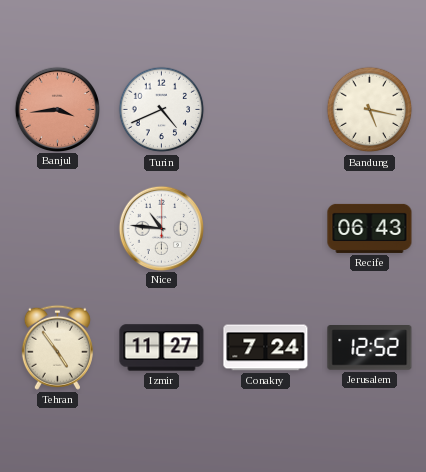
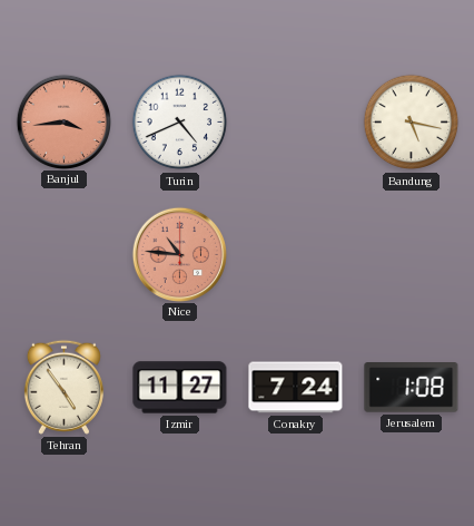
Nice dial: white -> salmon (179, 254)
Recife: 06:43 -> none (370, 228)
Jerusalem: 12:52 -> 1:08 (412, 388)
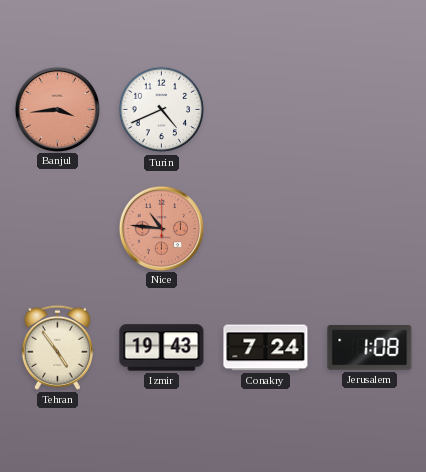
Bandung: 5:17 -> none (412, 123)
Izmir: 11:27 -> 19:43 (162, 348)
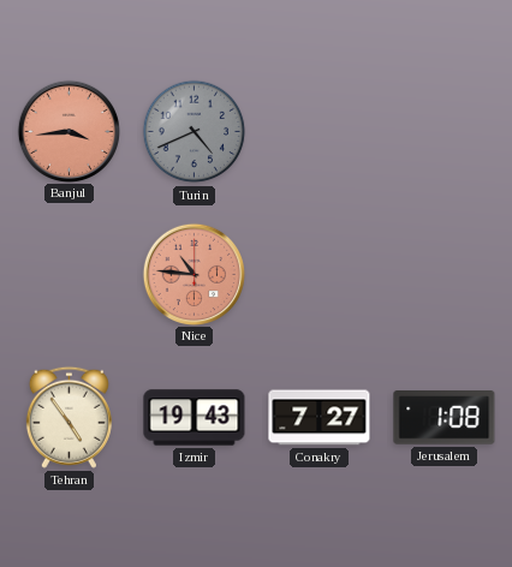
Turin dial: white -> grey (195, 132)
Conakry: 7:24 -> 7:27 (320, 418)
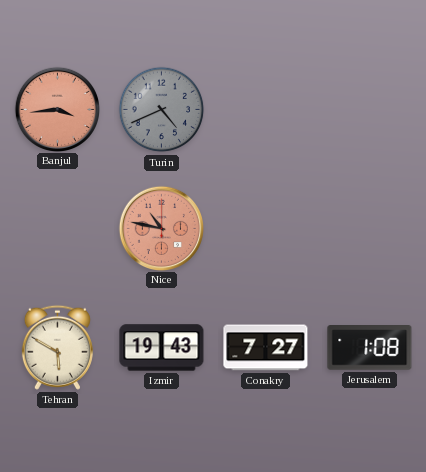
Nice: 10:46 -> 10:47 (161, 228)
Tehran: 4:54 -> 5:50 (57, 347)
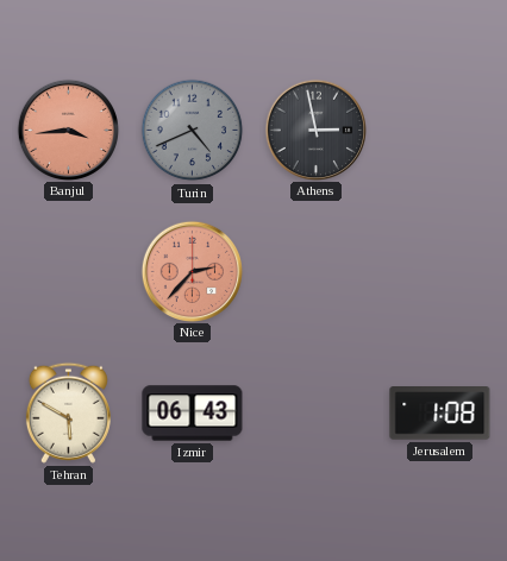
Athens: none -> 2:58 (315, 130)
Nice: 10:47 -> 2:37 (192, 271)
Izmir: 19:43 -> 06:43 (193, 414)
Conakry: 7:27 -> none (266, 348)
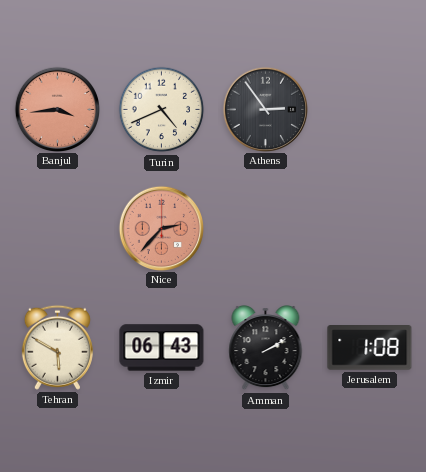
Turin dial: grey -> cream (162, 110)
Athens: 2:58 -> 2:54 (265, 109)
Amman: none -> 2:10 (266, 348)
